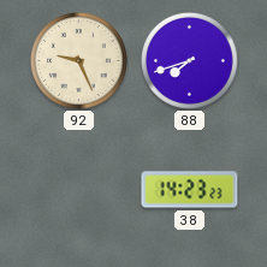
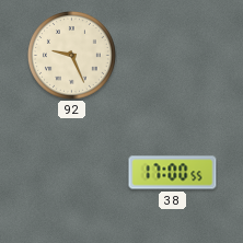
88: 7:42 -> none (189, 60)
38: 14:23 -> 17:00 (173, 173)
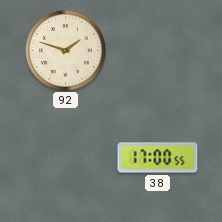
92: 9:26 -> 1:48 (65, 50)
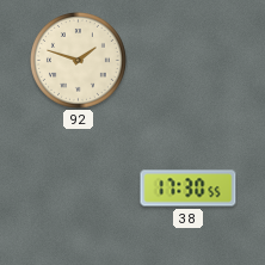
38: 17:00 -> 17:30 (189, 189)
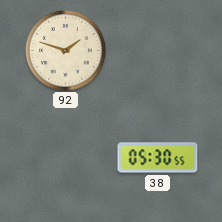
38: 17:30 -> 05:30 (158, 158)
